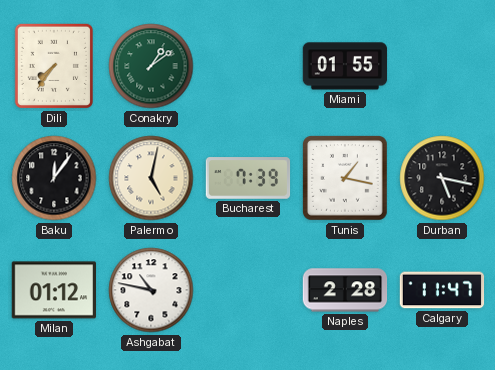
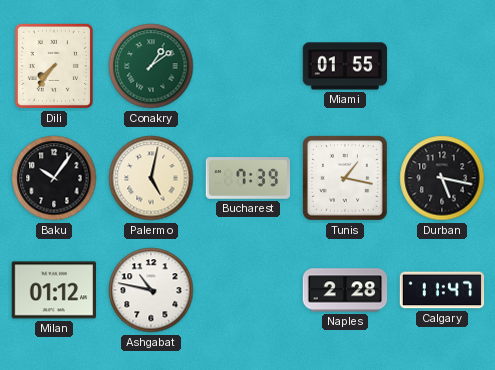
Baku: 12:06 -> 10:06 (54, 178)
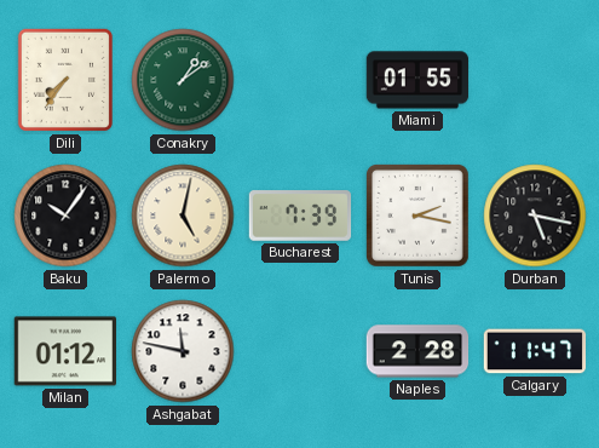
Tunis: 1:17 -> 2:17 (419, 217)
Ashgabat: 10:47 -> 11:47 (183, 351)
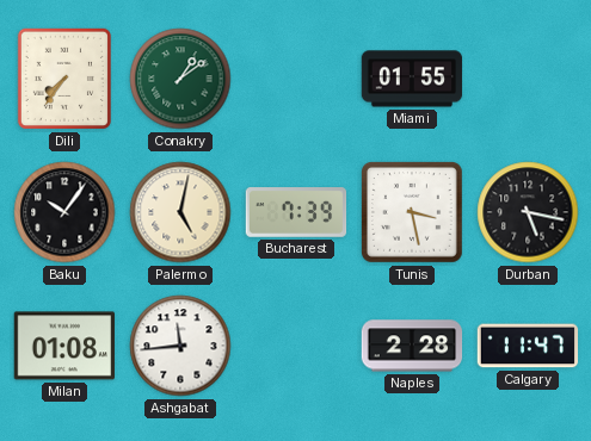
Tunis: 2:17 -> 3:28 (413, 213)
Milan: 01:12 -> 01:08 (63, 346)
Ashgabat: 11:47 -> 11:44 (180, 346)
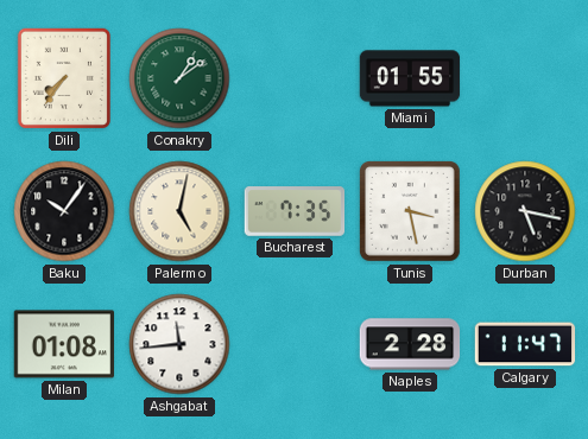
Bucharest: 7:39 -> 7:35 (295, 211)
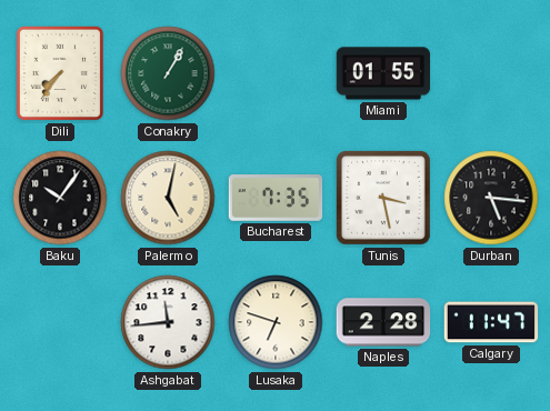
Conakry: 1:09 -> 1:05 (168, 73)
Durban: 5:17 -> 5:16 (491, 198)
Milan: 01:08 -> none (63, 344)
Lusaka: none -> 6:48 (276, 322)
